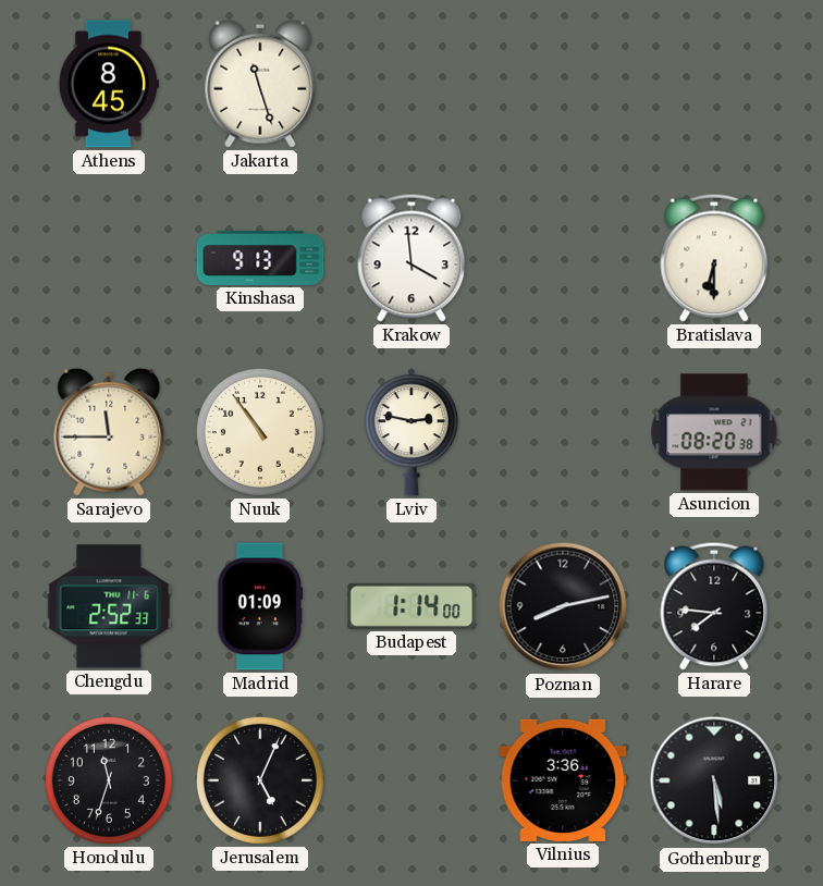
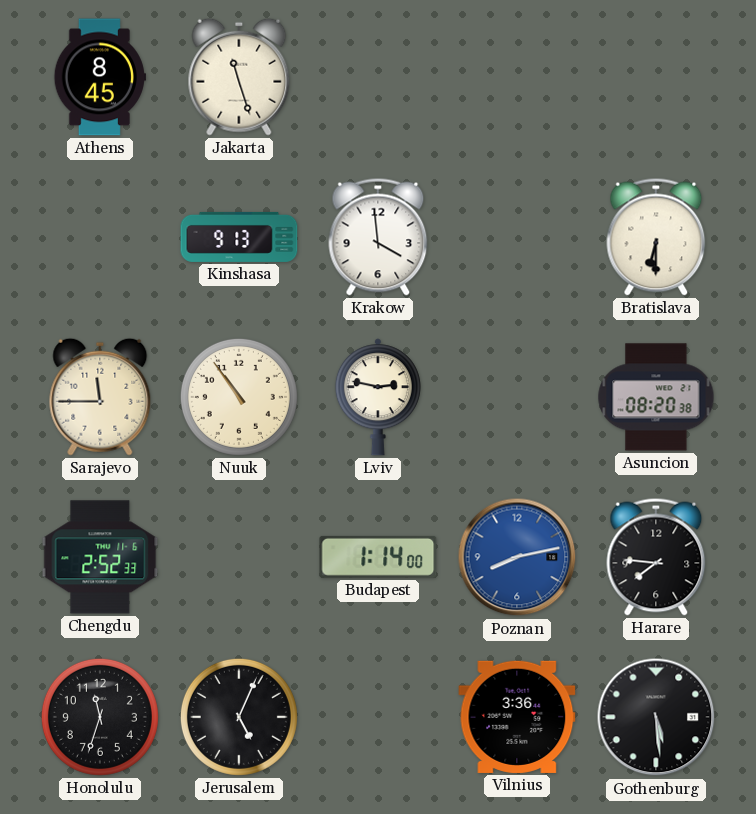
Madrid: 01:09 -> none (260, 606)
Poznan dial: black -> blue (517, 557)
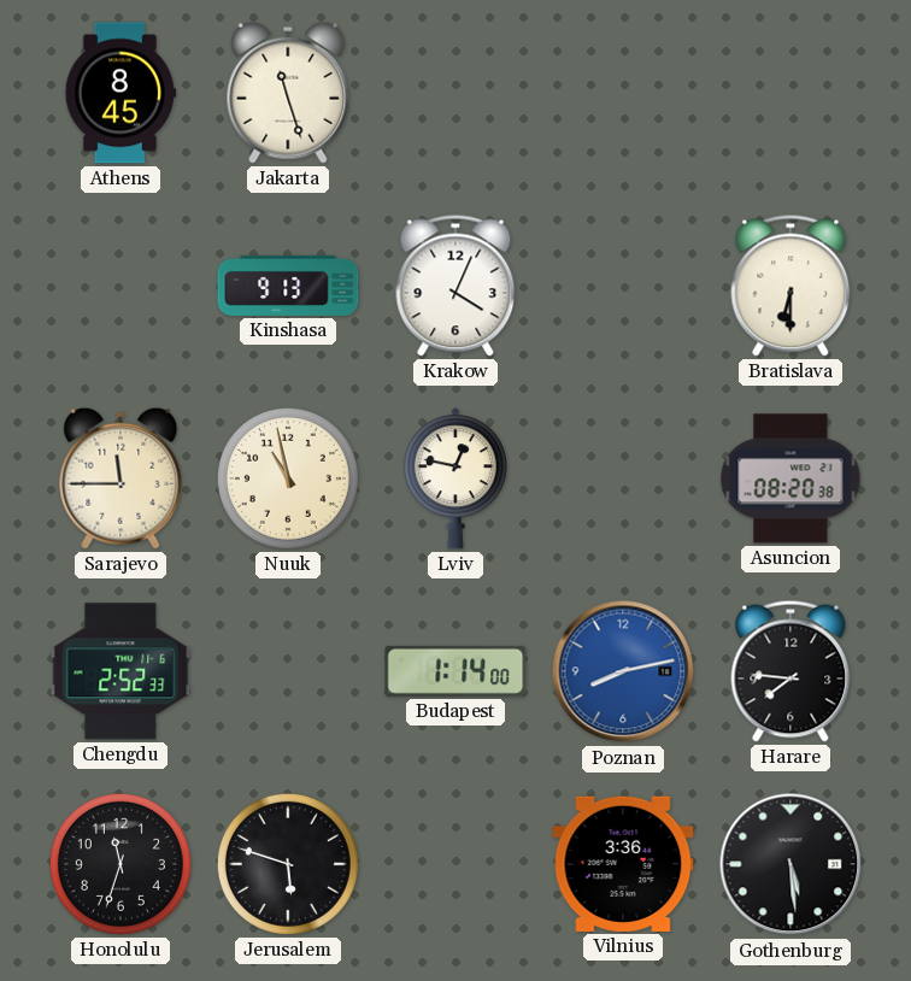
Krakow: 3:59 -> 4:04 (456, 286)
Nuuk: 10:54 -> 10:58 (288, 478)
Lviv: 2:47 -> 12:47 (456, 478)
Jerusalem: 5:04 -> 5:48 (288, 864)
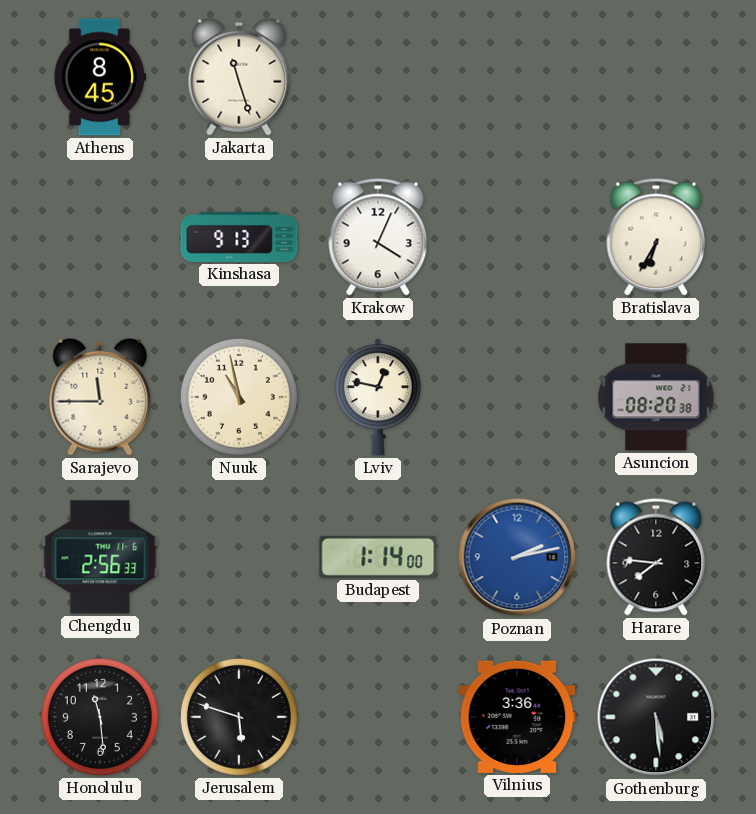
Bratislava: 6:30 -> 6:35 (656, 237)
Chengdu: 2:52 -> 2:56 (100, 557)
Poznan: 8:13 -> 2:13 (517, 557)
Honolulu: 11:33 -> 11:29 (100, 717)
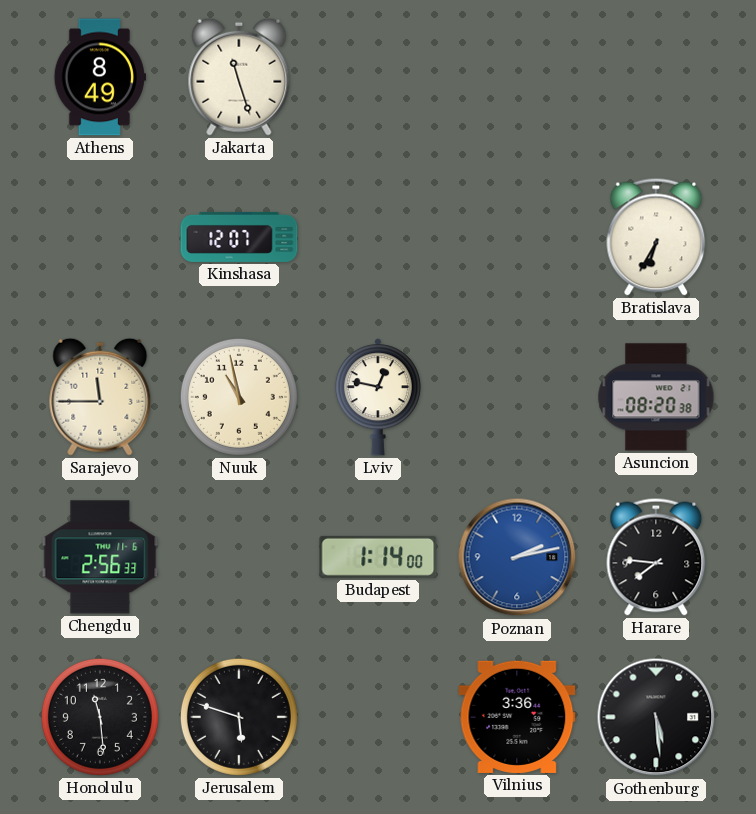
Athens: 8:45 -> 8:49 (100, 77)
Kinshasa: 9:13 -> 12:07 (239, 237)
Krakow: 4:04 -> none (378, 237)
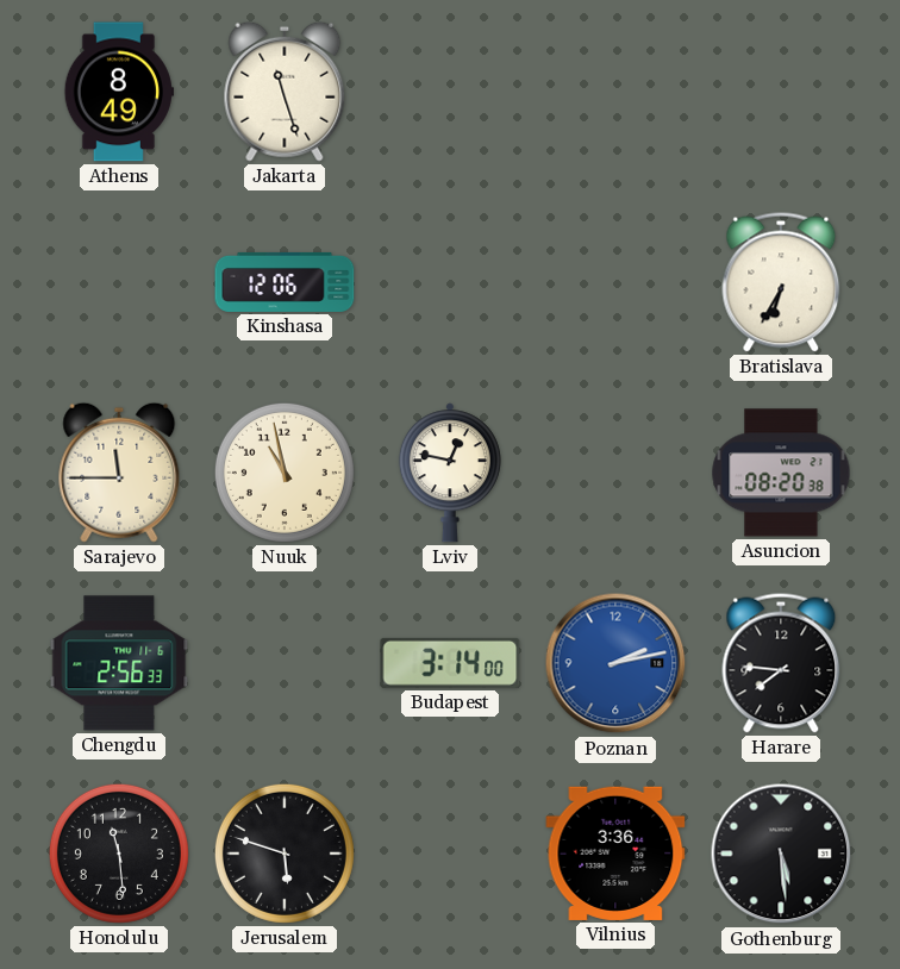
Kinshasa: 12:07 -> 12:06 (285, 282)
Budapest: 1:14 -> 3:14 (450, 663)
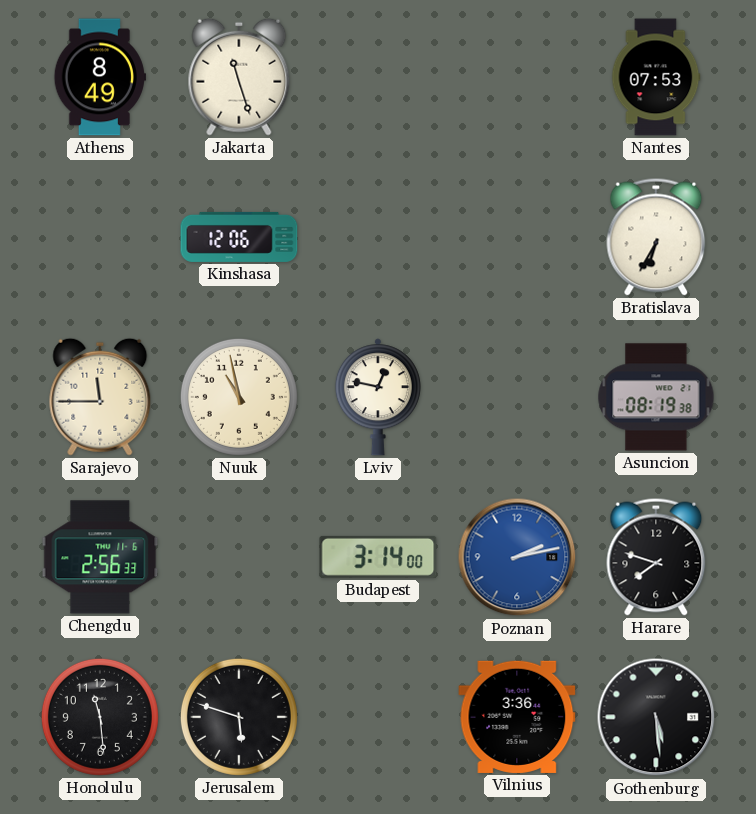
Nantes: none -> 07:53 (656, 77)
Asuncion: 08:20 -> 08:19 (656, 397)
Harare: 7:46 -> 7:48 (656, 557)
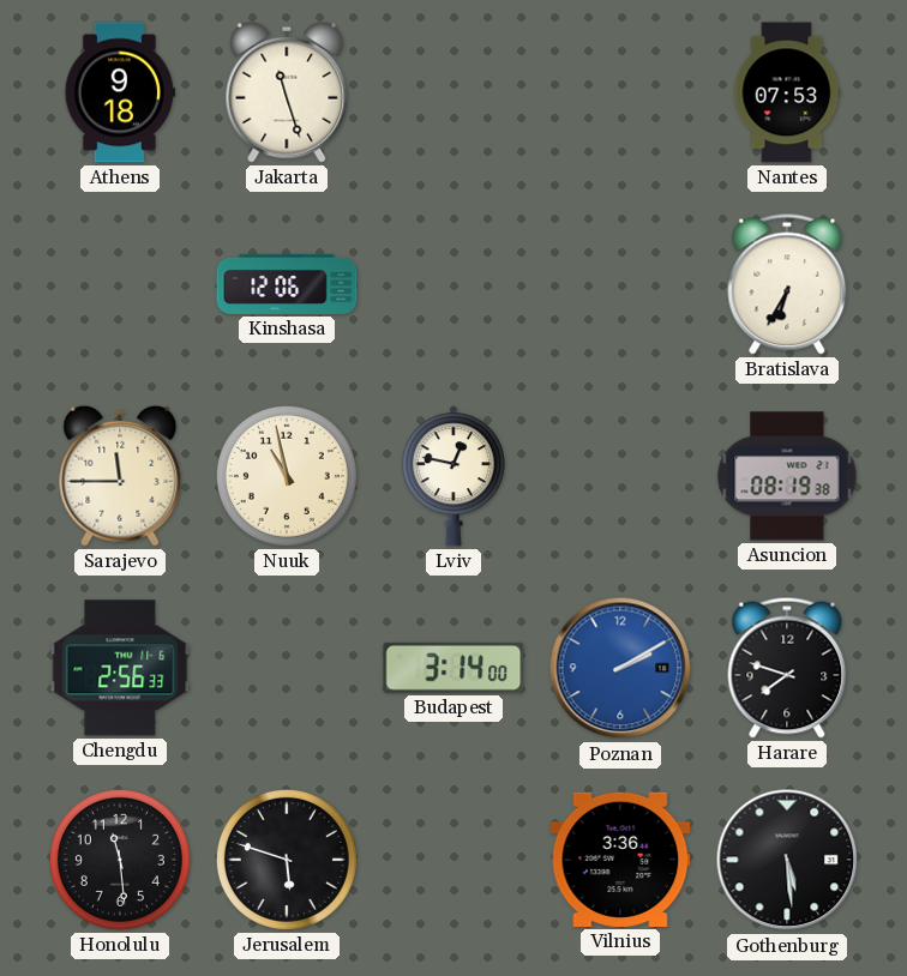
Athens: 8:49 -> 9:18 (120, 92)
Poznan: 2:13 -> 2:10 (620, 668)
